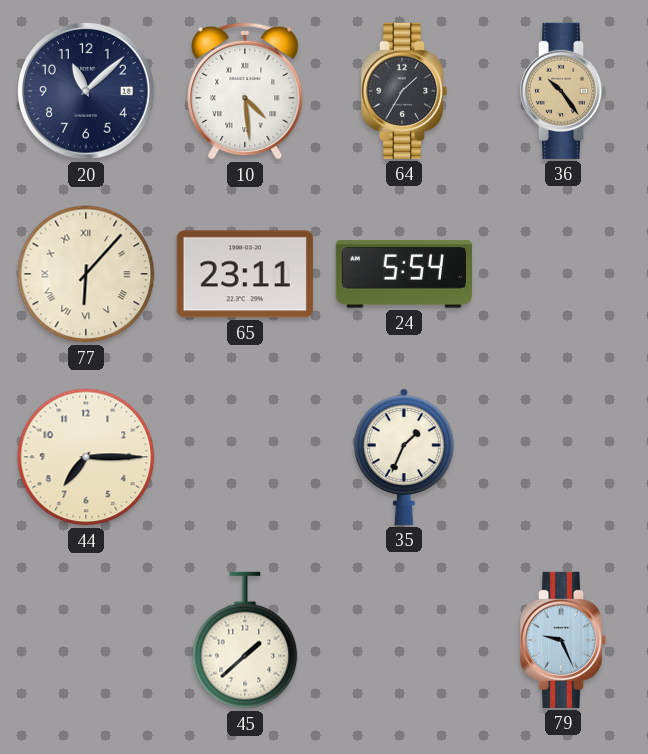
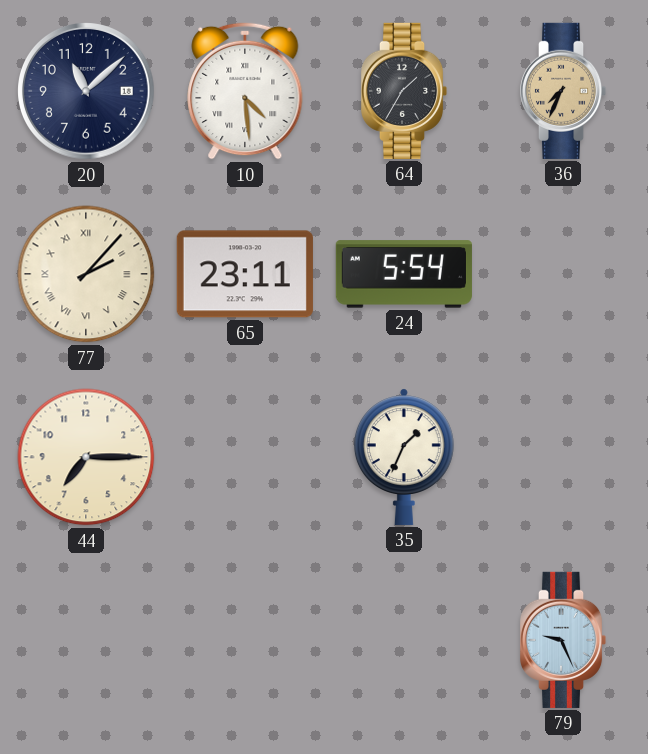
36: 10:24 -> 7:34 (563, 91)
77: 6:07 -> 2:07 (86, 274)
45: 1:38 -> none (245, 640)
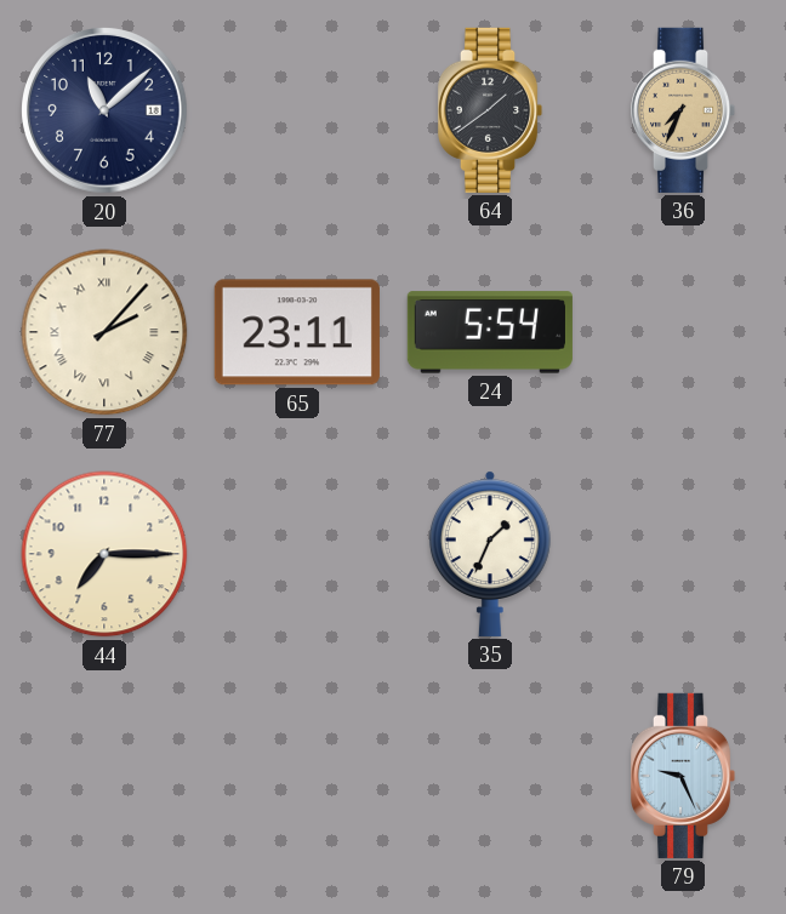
10: 4:29 -> none (245, 91)
64: 1:35 -> 1:39 (490, 110)
